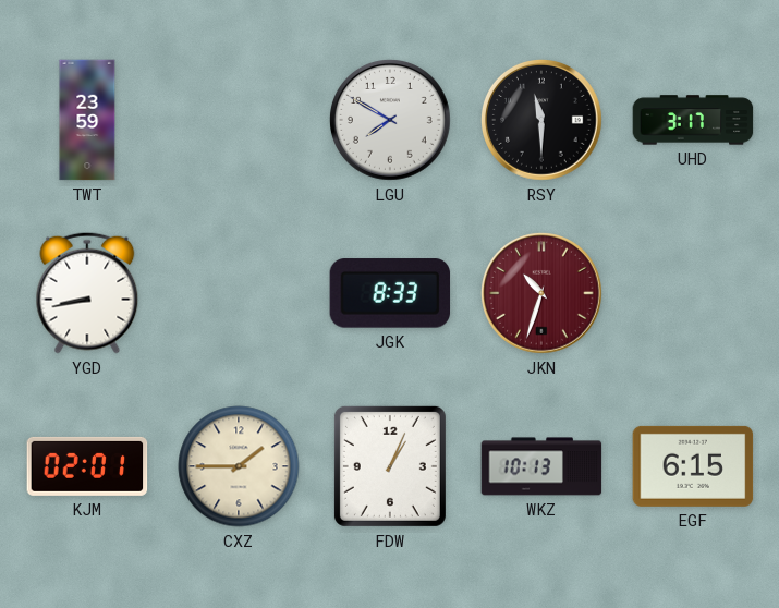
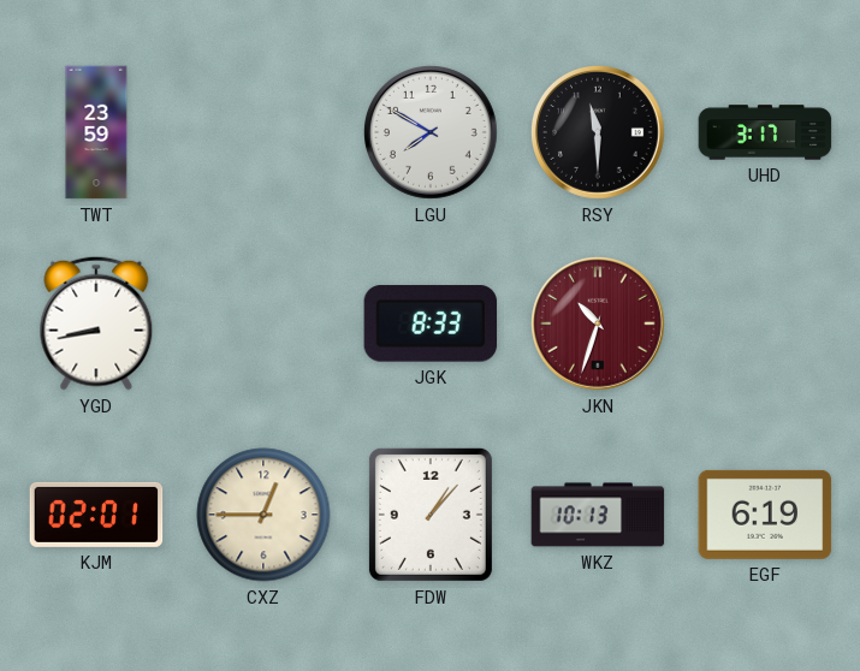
CXZ: 1:45 -> 12:45 (263, 515)
FDW: 1:04 -> 1:07 (431, 515)
EGF: 6:15 -> 6:19 (765, 515)
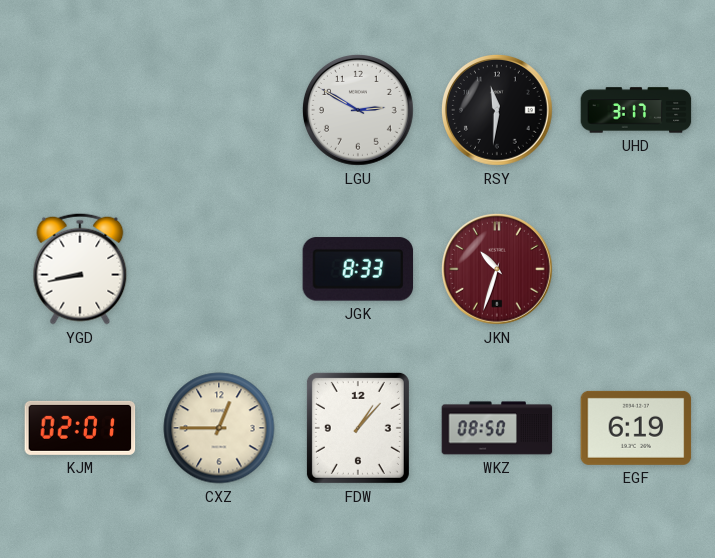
TWT: 23:59 -> none (96, 132)
LGU: 7:50 -> 2:50 (359, 111)
RSY: 11:30 -> 11:31 (498, 111)
WKZ: 10:13 -> 08:50 (497, 428)
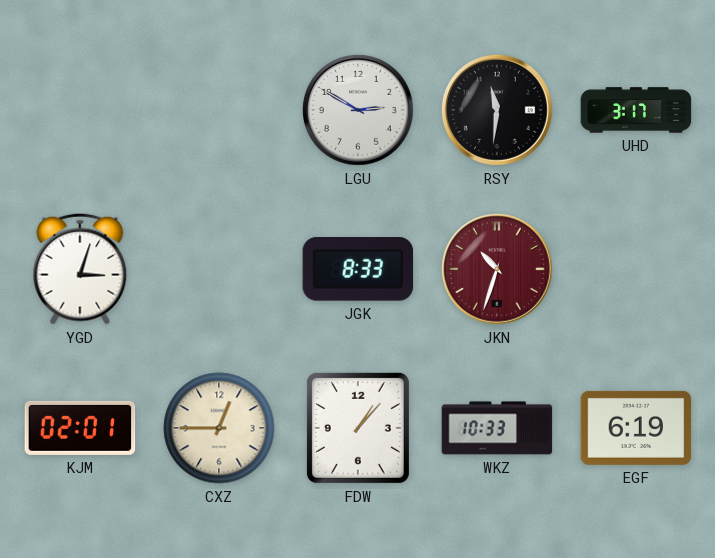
YGD: 8:43 -> 3:03 (80, 269)
WKZ: 08:50 -> 10:33 (497, 428)
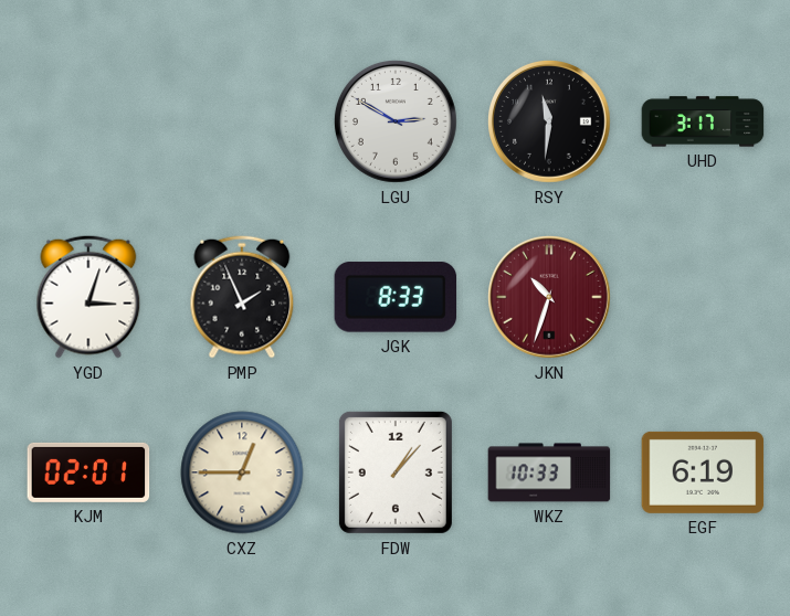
PMP: none -> 1:56 (242, 297)
